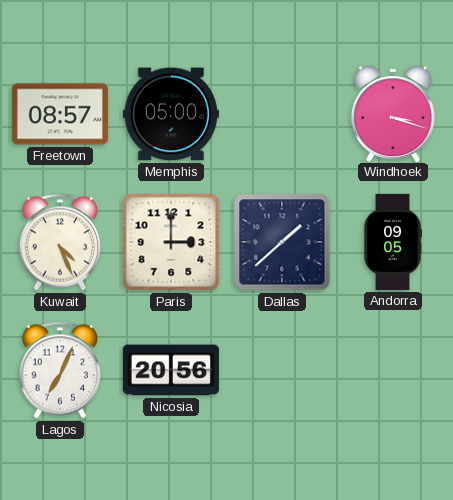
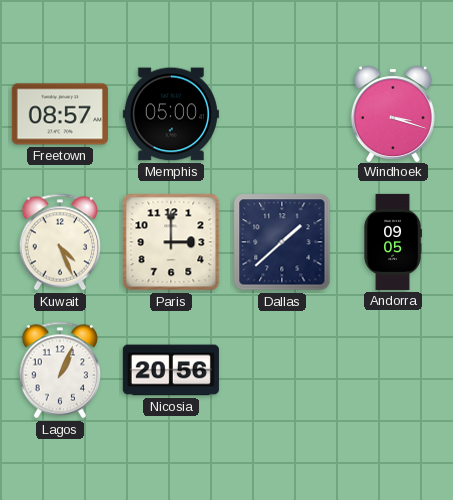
Lagos: 7:04 -> 1:04 (60, 370)
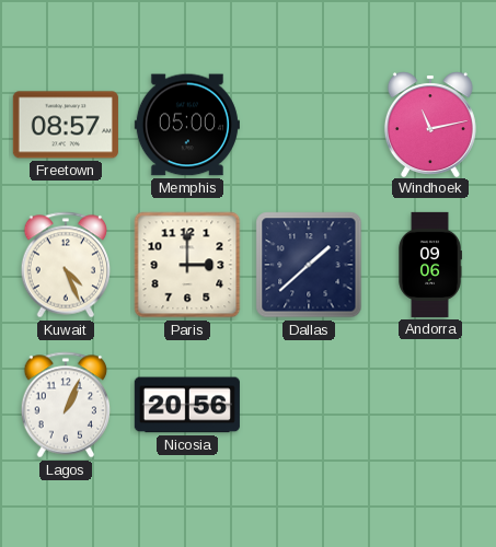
Windhoek: 3:18 -> 11:13 (430, 124)
Andorra: 09:05 -> 09:06 (430, 265)
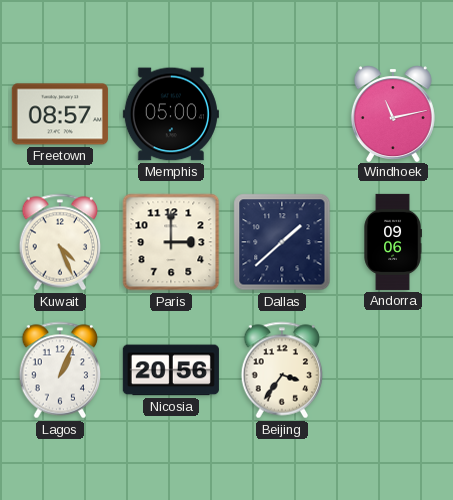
Beijing: none -> 3:36 (282, 370)
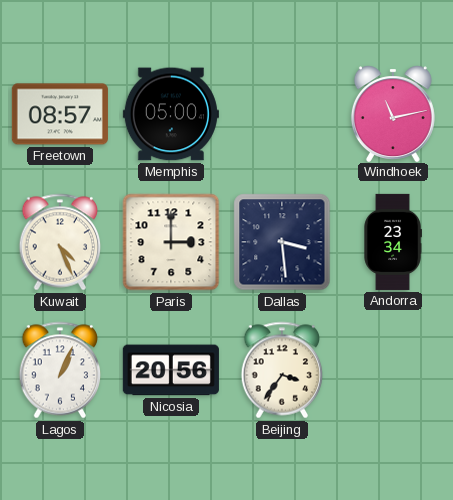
Dallas: 1:38 -> 3:29 (282, 242)
Andorra: 09:06 -> 23:34 (393, 242)
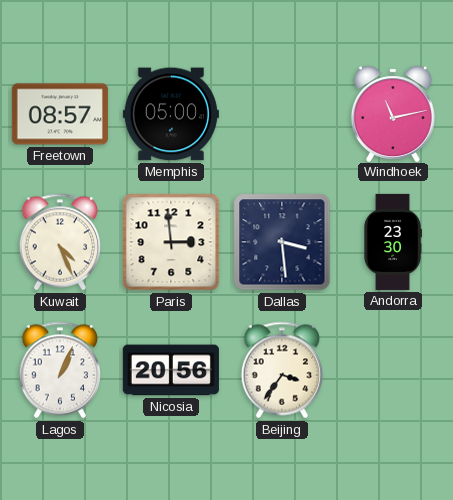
Paris: 3:00 -> 2:59 (171, 242)
Andorra: 23:34 -> 23:30 (393, 242)
